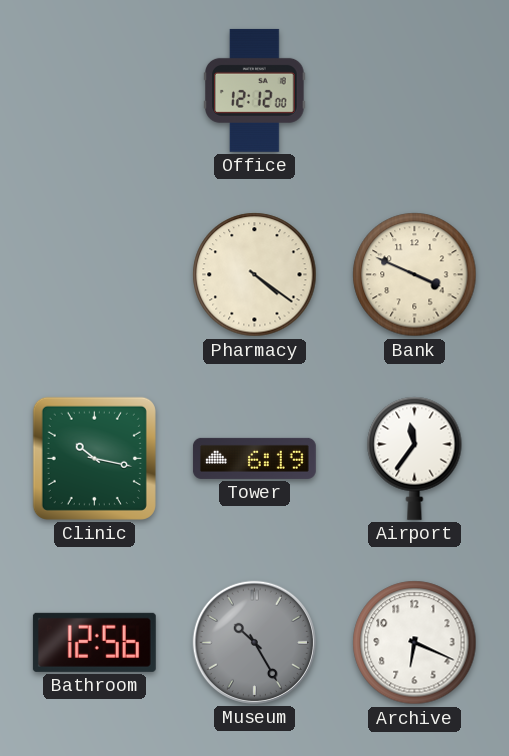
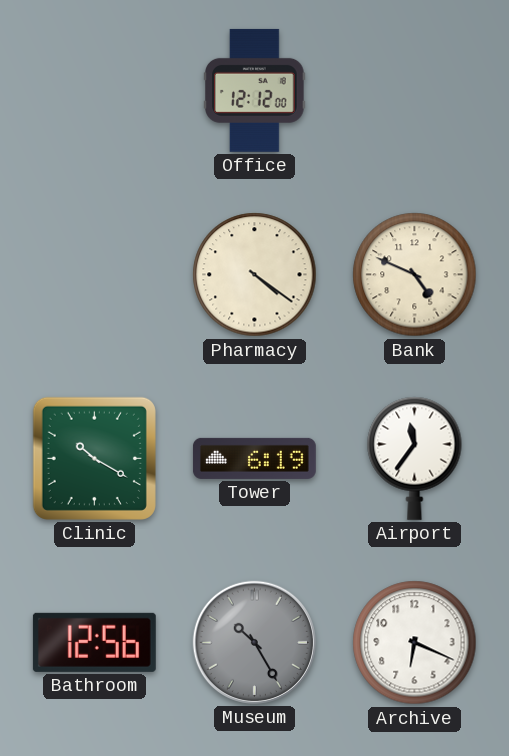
Bank: 3:49 -> 4:49 (415, 275)
Clinic: 10:17 -> 10:20 (94, 458)
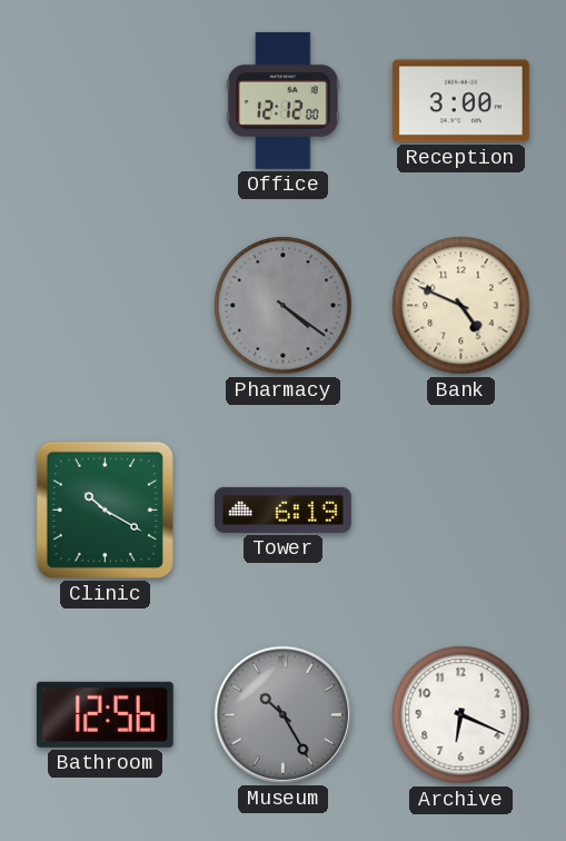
Reception: none -> 3:00 (460, 101)
Pharmacy dial: cream -> grey (284, 306)
Airport: 11:36 -> none (415, 458)
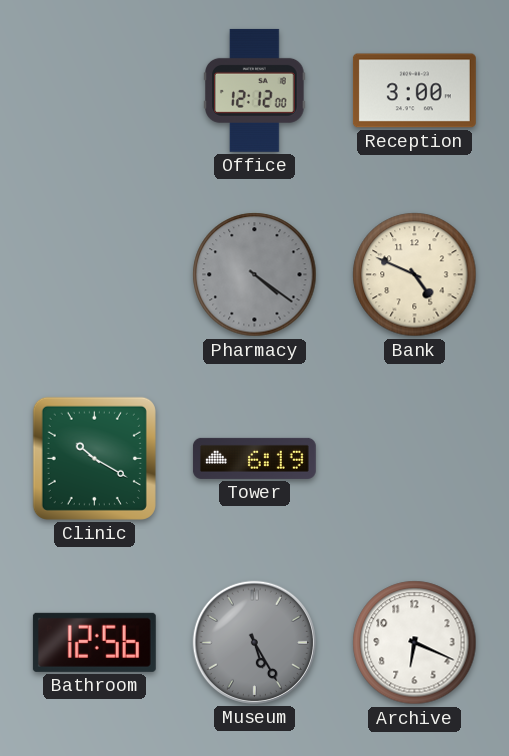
Museum: 10:25 -> 5:25 (254, 642)
